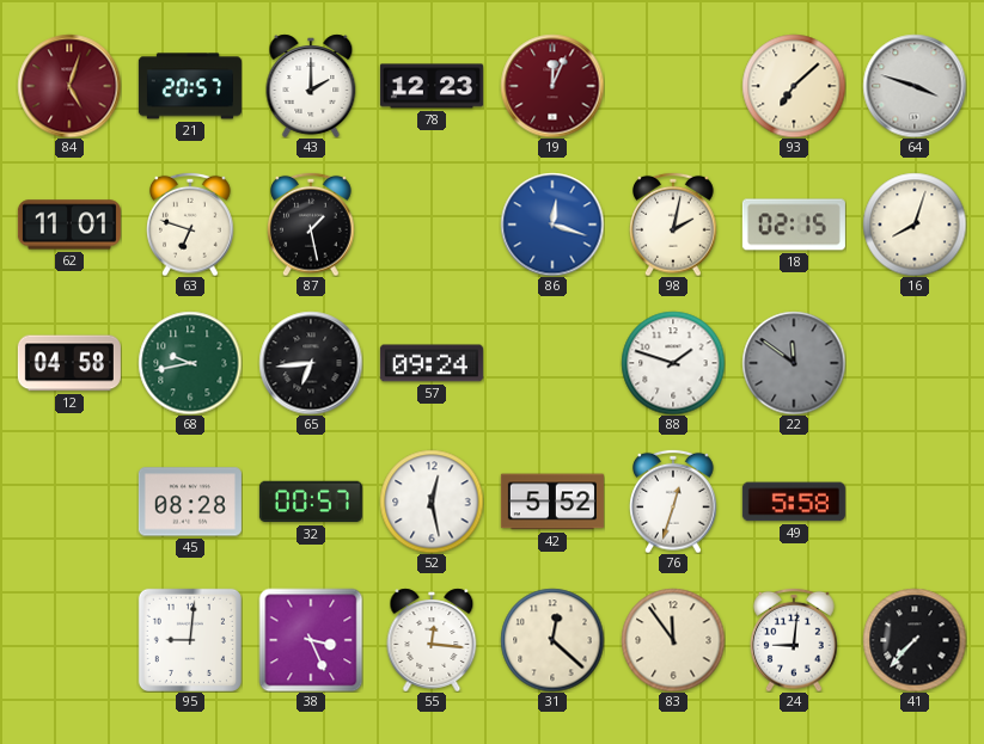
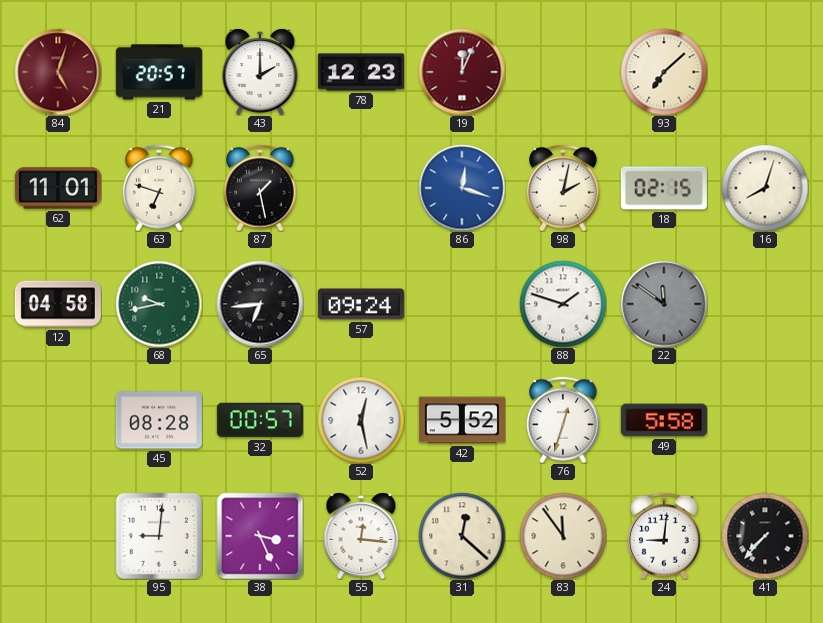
64: 3:48 -> none (915, 86)
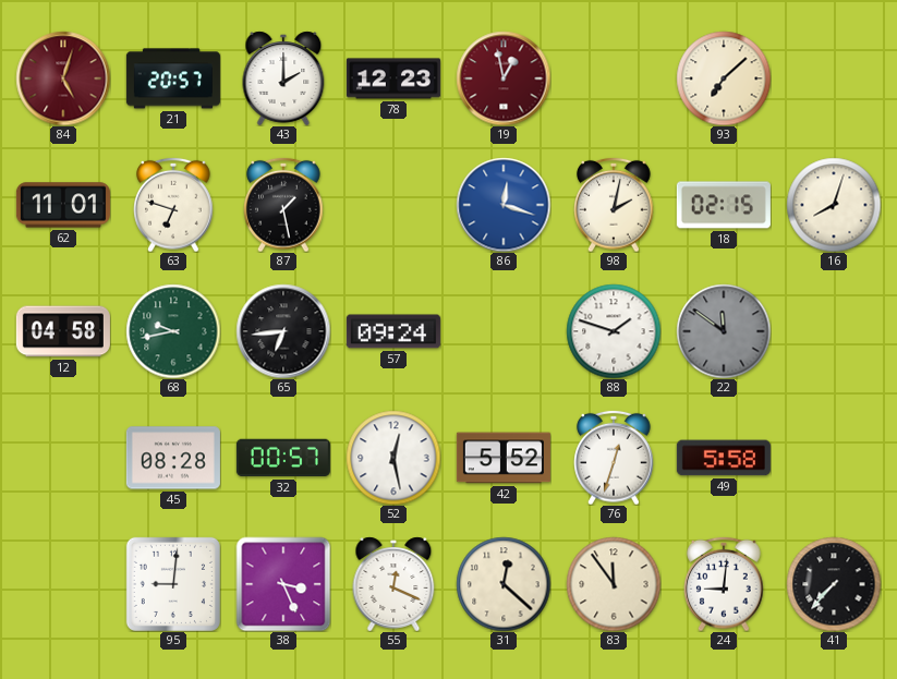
19: 12:04 -> 12:58 (504, 78)
55: 12:16 -> 12:19 (393, 584)
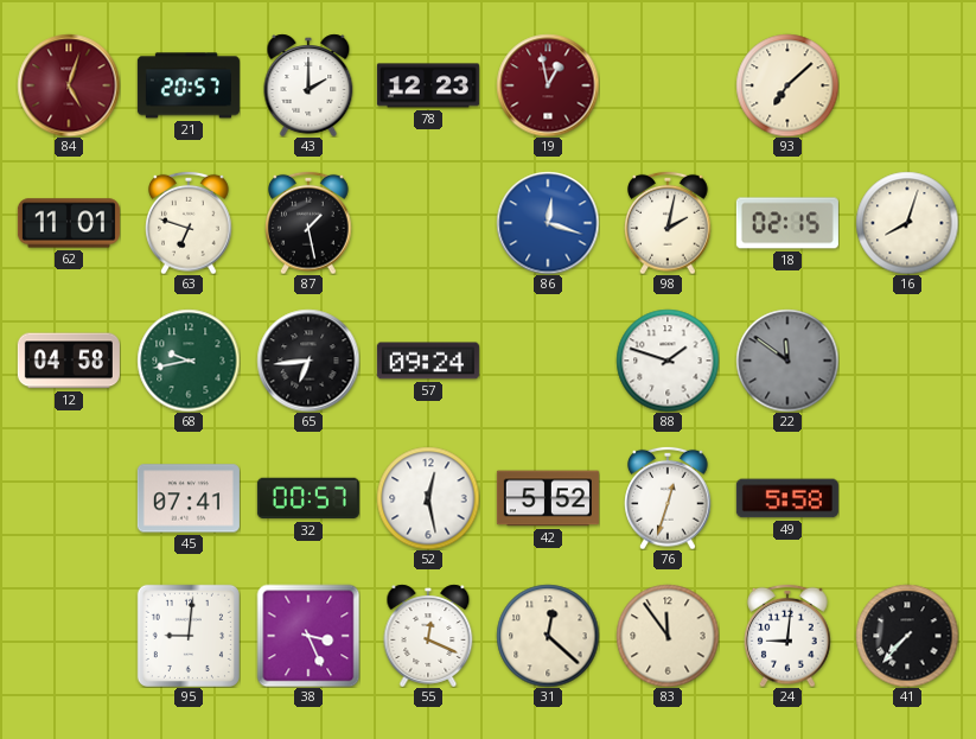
45: 08:28 -> 07:41 (189, 498)
